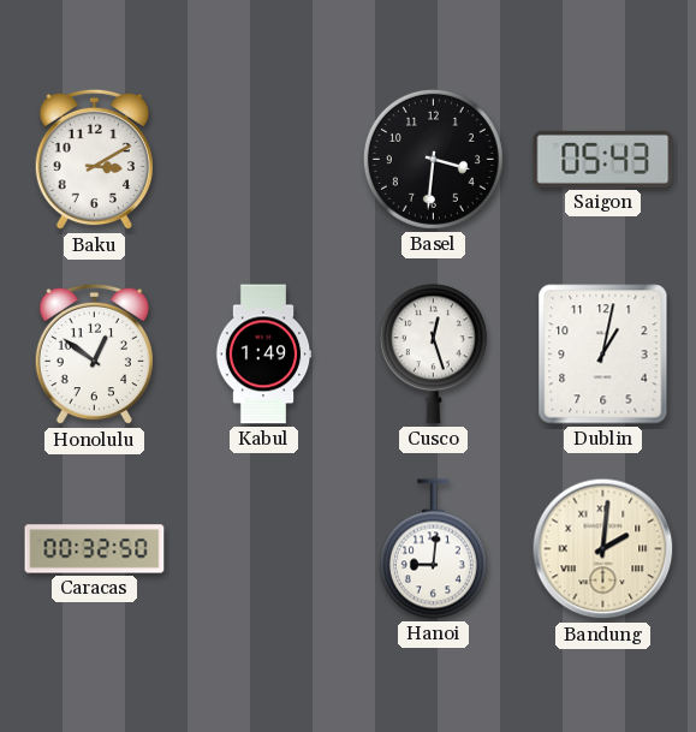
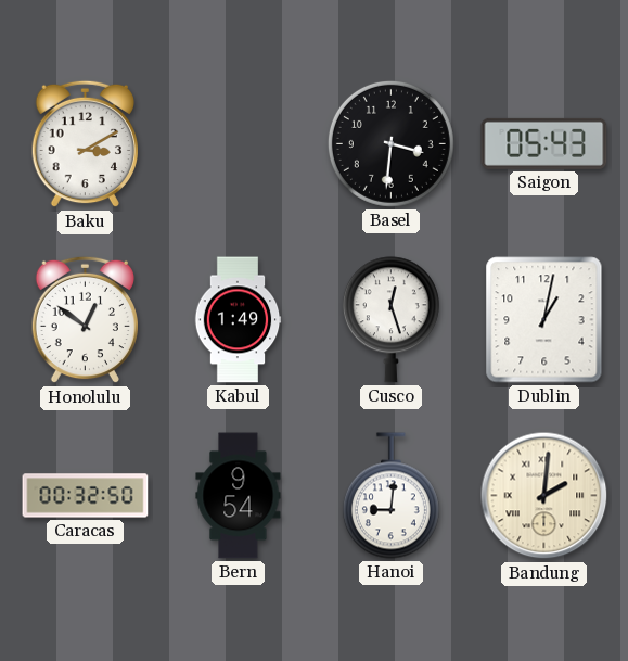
Bern: none -> 9:54 (239, 496)
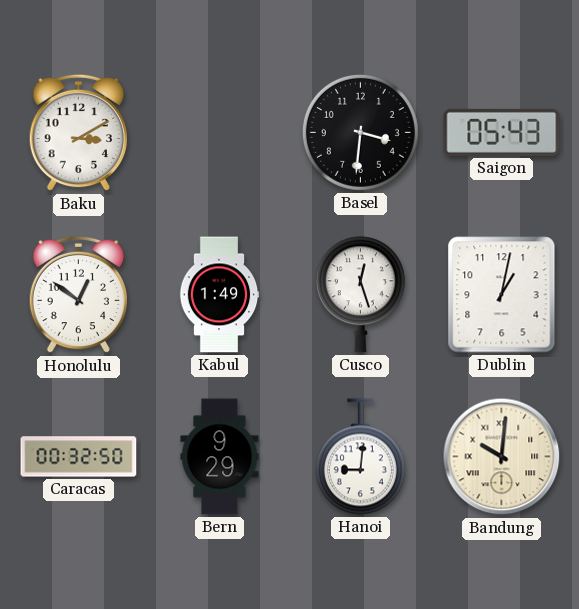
Bern: 9:54 -> 9:29 (220, 457)
Bandung: 2:01 -> 10:01 (502, 457)
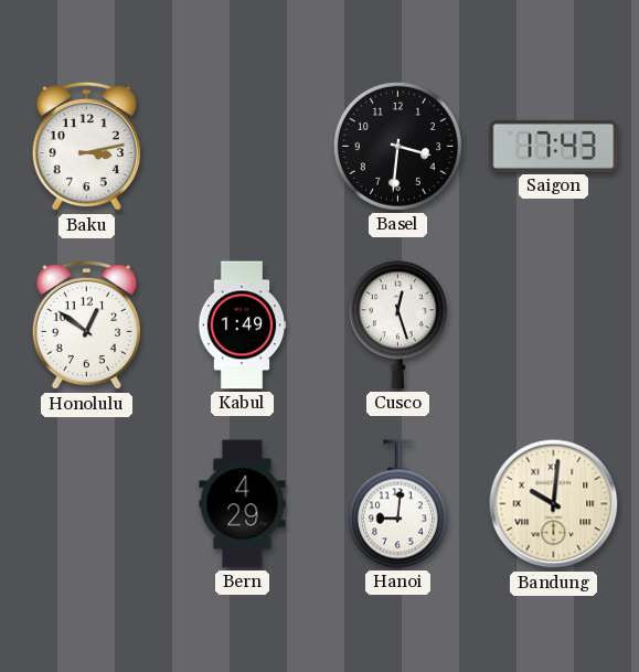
Baku: 3:10 -> 3:13 (86, 147)
Saigon: 05:43 -> 17:43 (554, 146)
Dublin: 1:02 -> none (502, 295)
Caracas: 00:32 -> none (79, 457)
Bern: 9:29 -> 4:29 (243, 504)
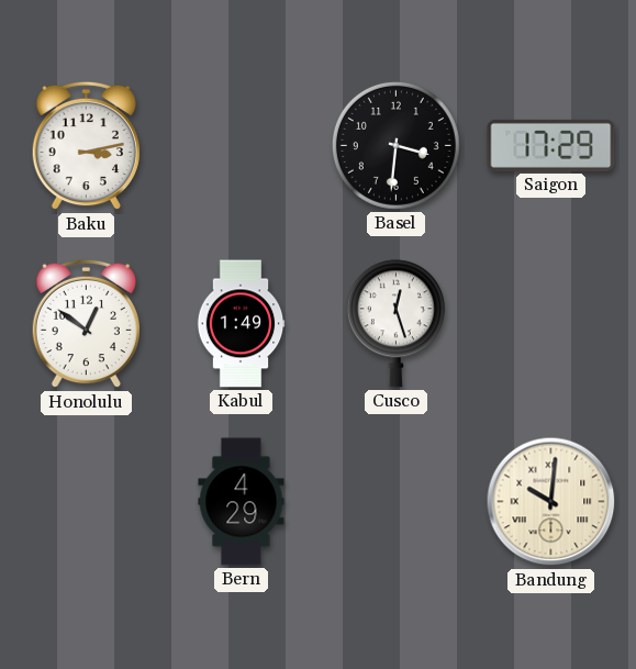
Saigon: 17:43 -> 17:29 (551, 145)
Hanoi: 9:01 -> none (397, 504)
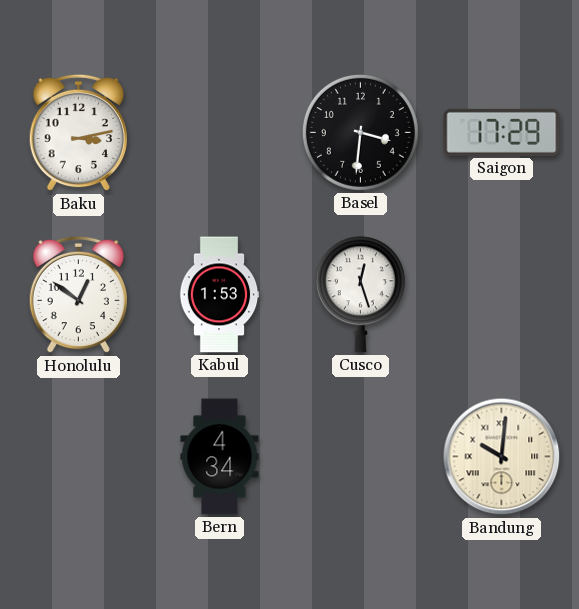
Kabul: 1:49 -> 1:53 (219, 295)
Bern: 4:29 -> 4:34 (220, 457)
